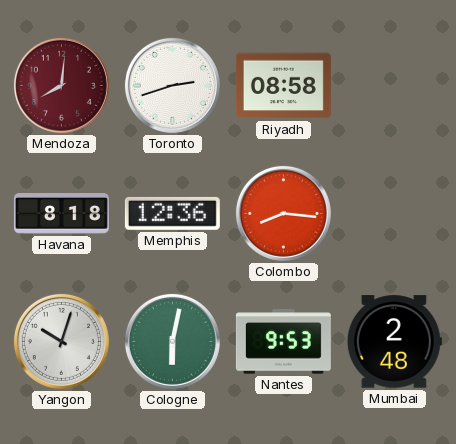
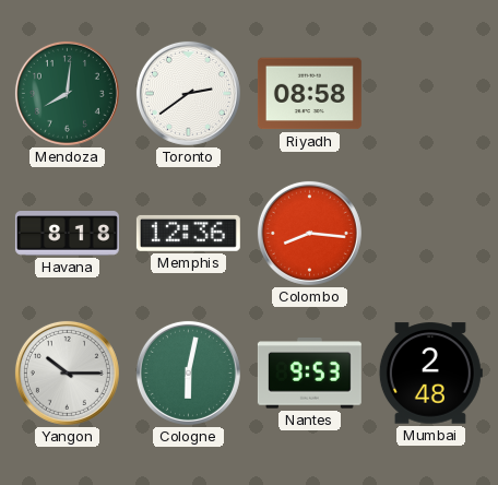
Mendoza dial: burgundy -> green (67, 93)
Toronto: 2:42 -> 2:39 (188, 93)
Yangon: 10:03 -> 10:15 (67, 372)
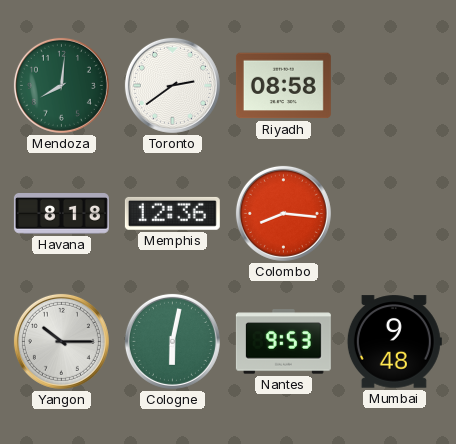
Mumbai: 2:48 -> 9:48 (394, 342)
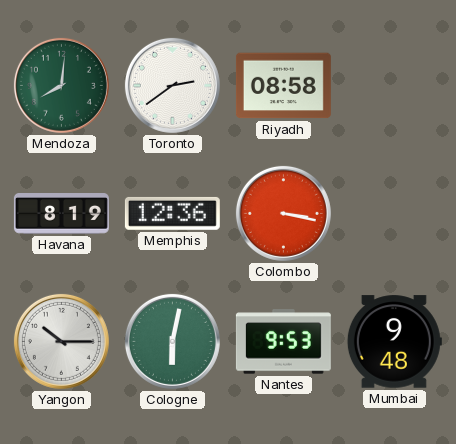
Havana: 8:18 -> 8:19 (61, 214)
Colombo: 8:16 -> 3:17 (283, 213)
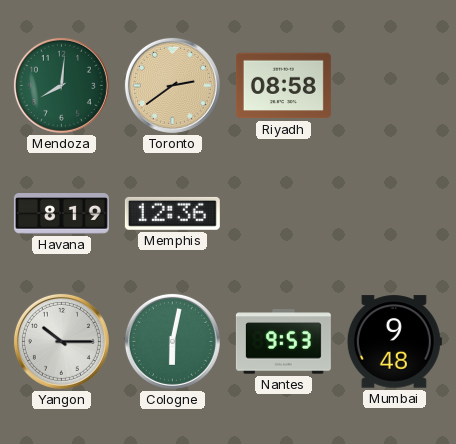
Toronto dial: white -> champagne (172, 85)
Colombo: 3:17 -> none (283, 213)
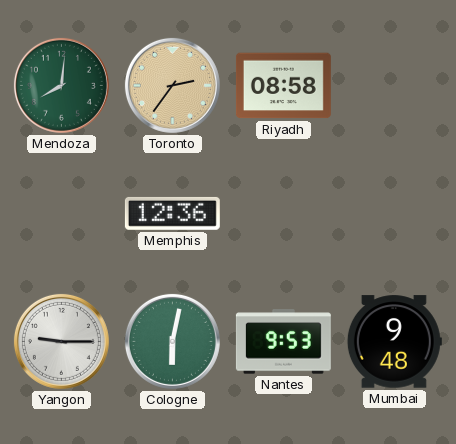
Toronto: 2:39 -> 2:36 (172, 85)
Havana: 8:19 -> none (61, 214)
Yangon: 10:15 -> 9:15 (61, 341)
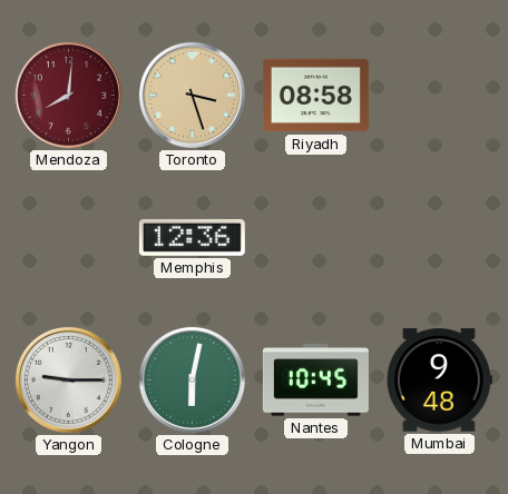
Mendoza dial: green -> burgundy (68, 95)
Toronto: 2:36 -> 3:27 (192, 95)
Nantes: 9:53 -> 10:45 (315, 381)
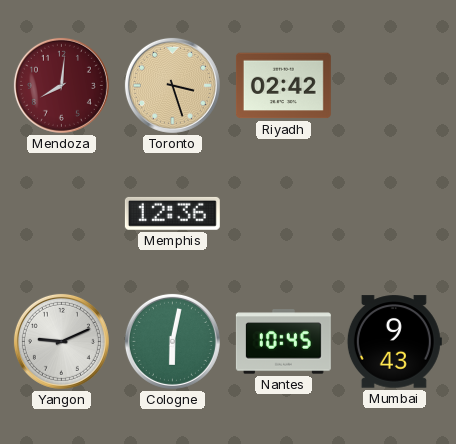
Riyadh: 08:58 -> 02:42 (283, 86)
Yangon: 9:15 -> 9:11 (61, 341)
Mumbai: 9:48 -> 9:43 (394, 342)
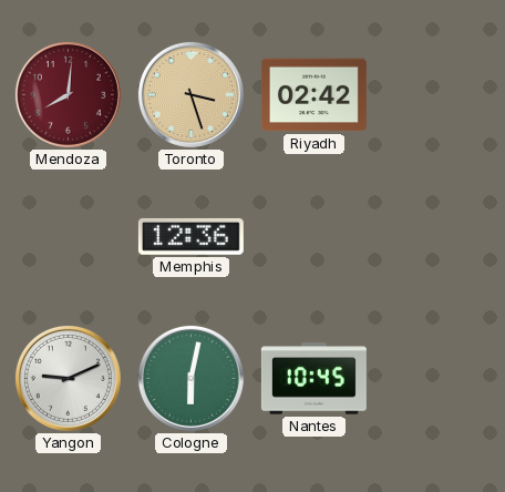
Mumbai: 9:43 -> none (394, 342)
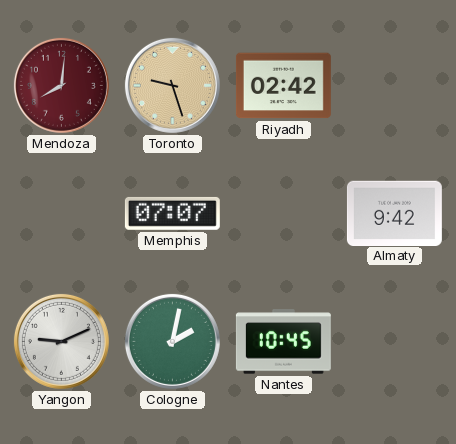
Toronto: 3:27 -> 9:27 (172, 85)
Memphis: 12:36 -> 07:07 (172, 213)
Almaty: none -> 9:42 (394, 213)
Cologne: 6:02 -> 2:02 (172, 341)
